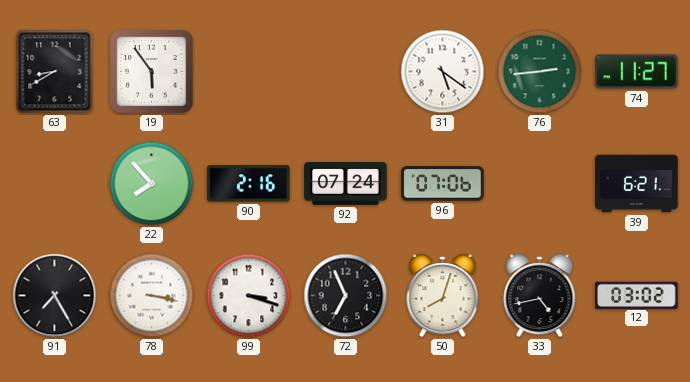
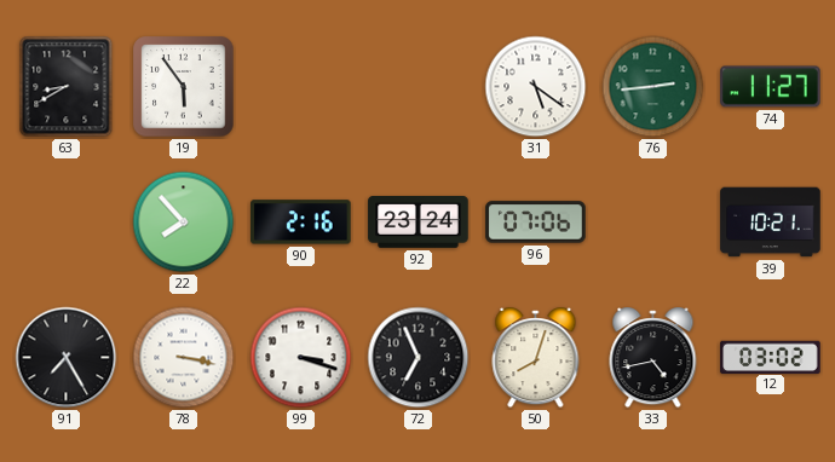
92: 07:24 -> 23:24 (419, 223)
39: 6:21 -> 10:21 (771, 223)
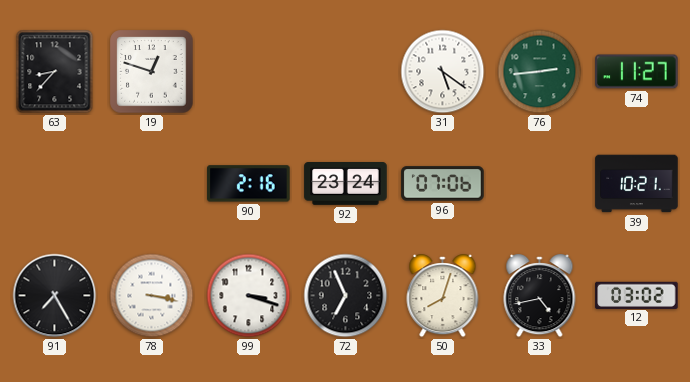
63: 8:40 -> 8:37 (55, 72)
19: 5:54 -> 12:48 (152, 72)
22: 7:53 -> none (184, 223)
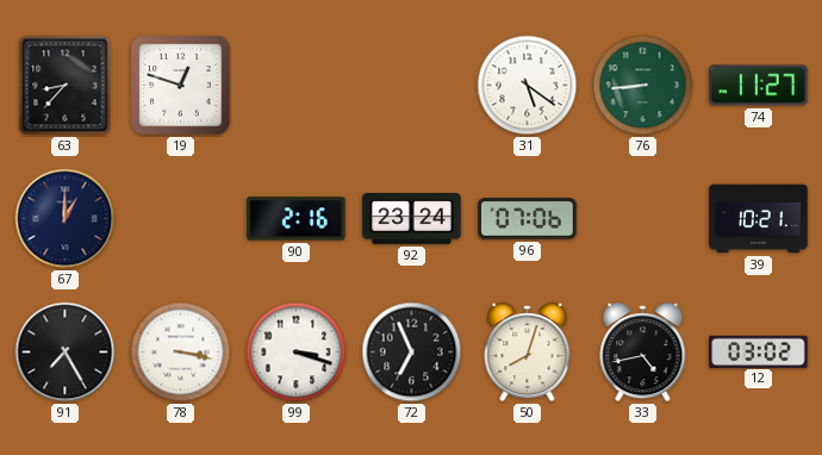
76: 2:44 -> 8:44 (643, 86)
67: none -> 1:00 (66, 219)
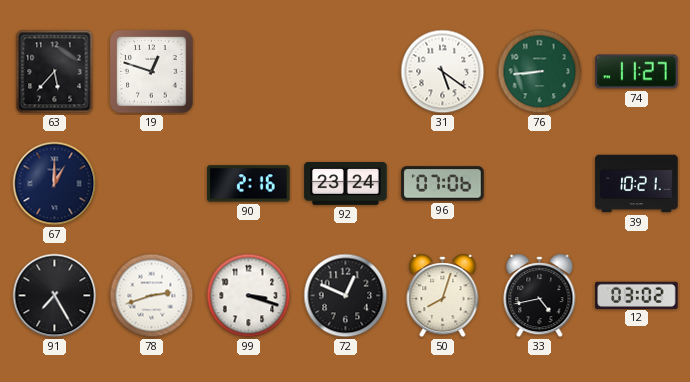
63: 8:37 -> 5:37 (55, 72)
78: 3:17 -> 2:42 (152, 296)
72: 6:56 -> 12:49 (346, 296)
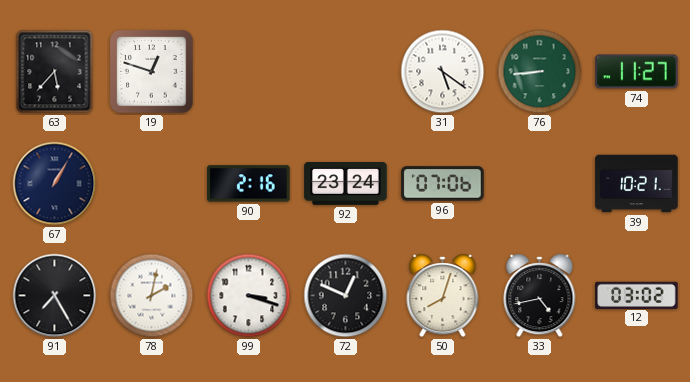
67: 1:00 -> 1:05 (55, 184)
78: 2:42 -> 2:02 (152, 296)
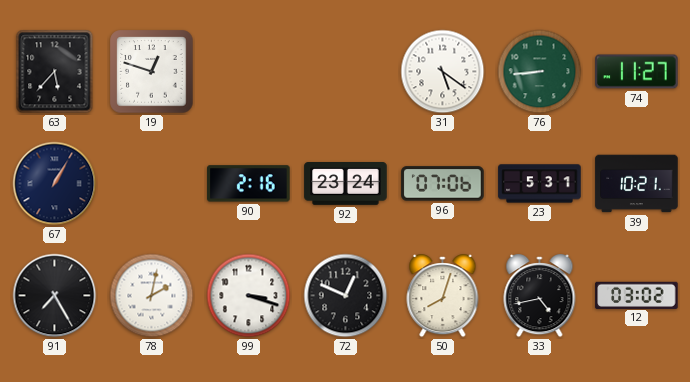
23: none -> 5:31 (540, 184)
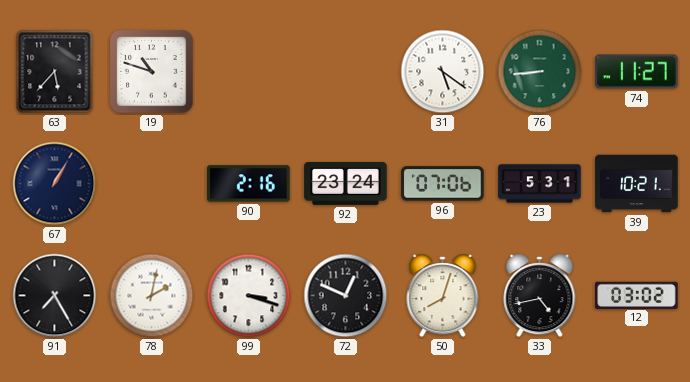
19: 12:48 -> 10:48 (152, 72)
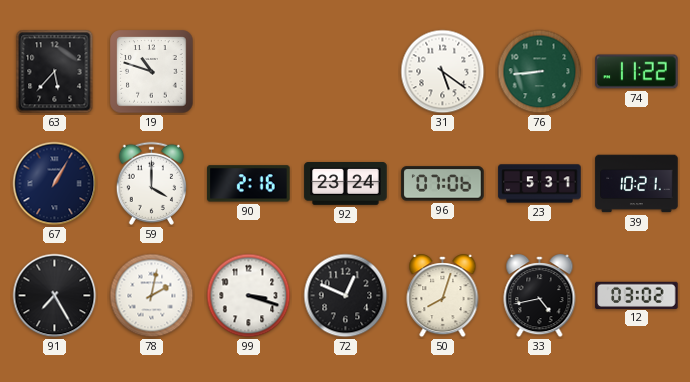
74: 11:27 -> 11:22 (637, 72)
59: none -> 4:00 (151, 183)
